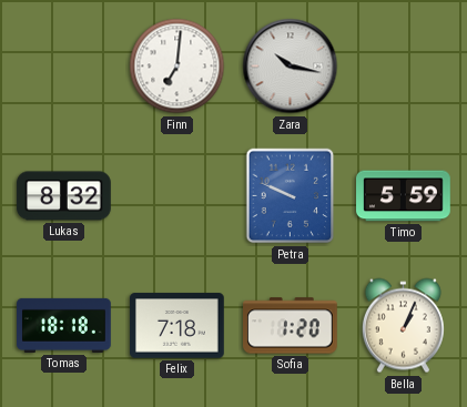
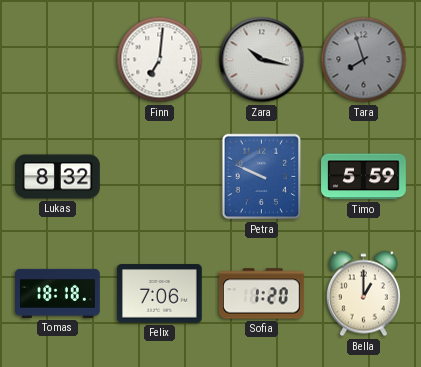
Tara: none -> 7:57 (364, 60)
Felix: 7:18 -> 7:06 (160, 294)
Bella: 1:04 -> 1:00 (363, 294)
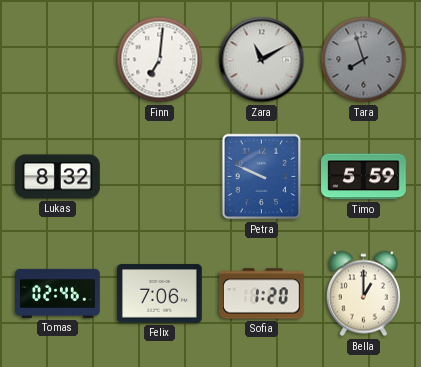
Zara: 10:17 -> 11:10 (262, 60)
Tomas: 18:18 -> 02:46 (58, 293)
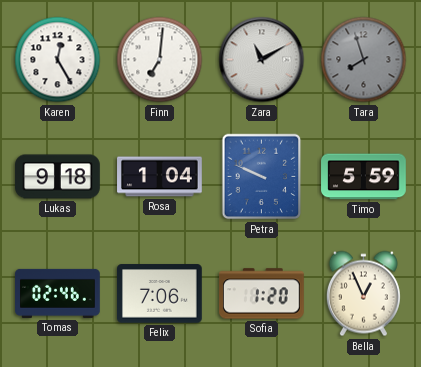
Karen: none -> 12:25 (58, 60)
Lukas: 8:32 -> 9:18 (58, 177)
Rosa: none -> 1:04 (160, 177)
Bella: 1:00 -> 12:56 (363, 294)
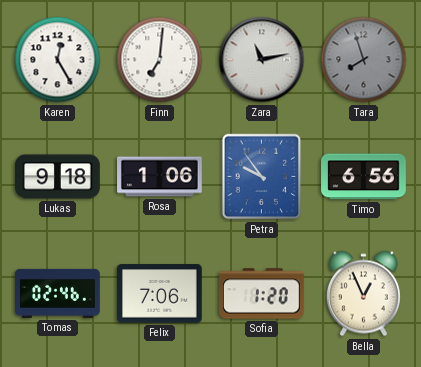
Zara: 11:10 -> 11:13 (262, 60)
Rosa: 1:04 -> 1:06 (160, 177)
Petra: 9:49 -> 9:54 (262, 177)
Timo: 5:59 -> 6:56 (364, 177)
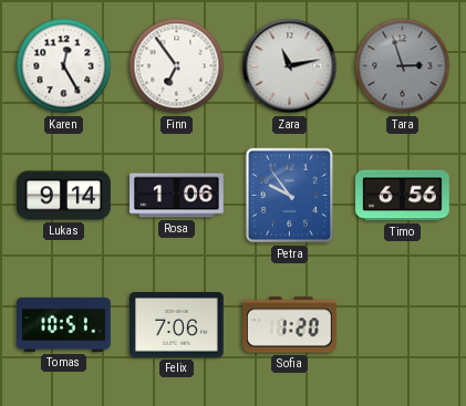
Finn: 7:01 -> 6:54 (177, 66)
Tara: 7:57 -> 2:57 (403, 66)
Lukas: 9:18 -> 9:14 (64, 196)
Tomas: 02:46 -> 10:51 (64, 324)
Bella: 12:56 -> none (363, 294)
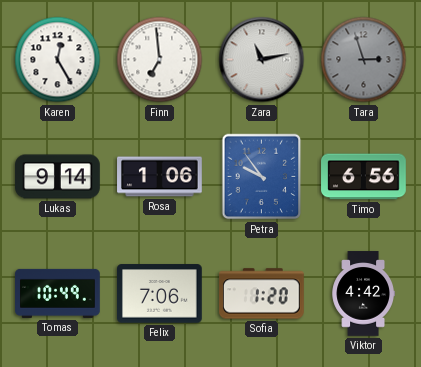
Finn: 6:54 -> 6:59 (160, 60)
Tomas: 10:51 -> 10:49 (58, 293)
Viktor: none -> 4:42 (363, 294)
